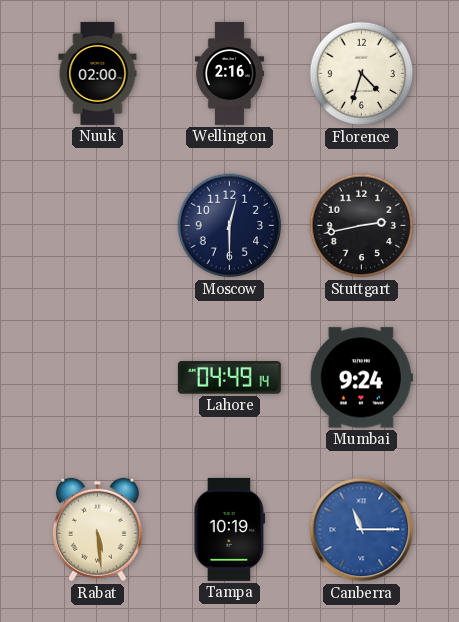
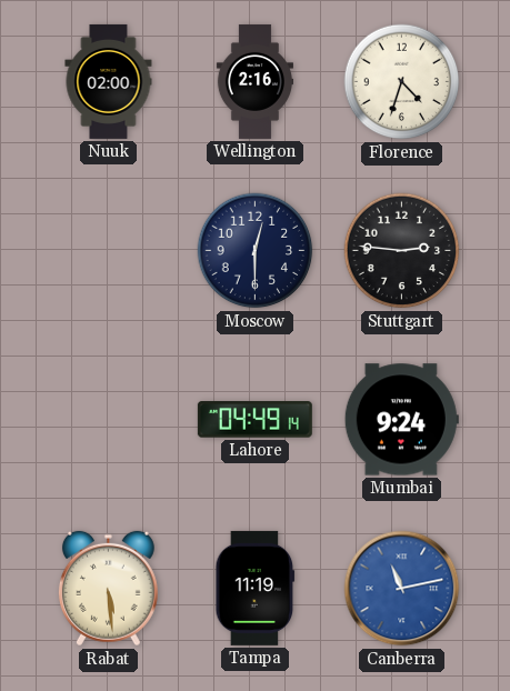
Stuttgart: 2:43 -> 2:46 (402, 251)
Tampa: 10:19 -> 11:19 (256, 588)
Canberra: 11:15 -> 11:13 (402, 589)
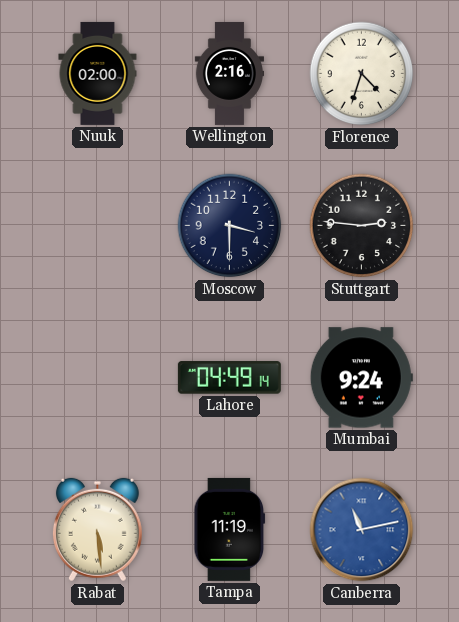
Moscow: 12:30 -> 3:30 (230, 226)
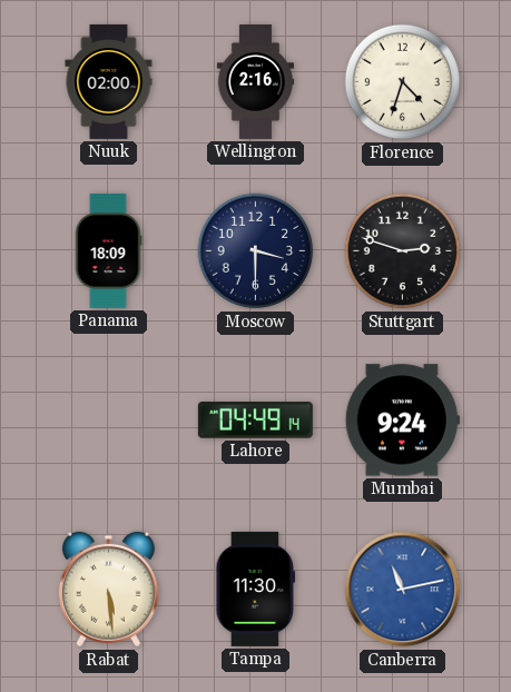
Panama: none -> 18:09 (108, 250)
Stuttgart: 2:46 -> 2:48 (403, 251)
Tampa: 11:19 -> 11:30 (256, 589)
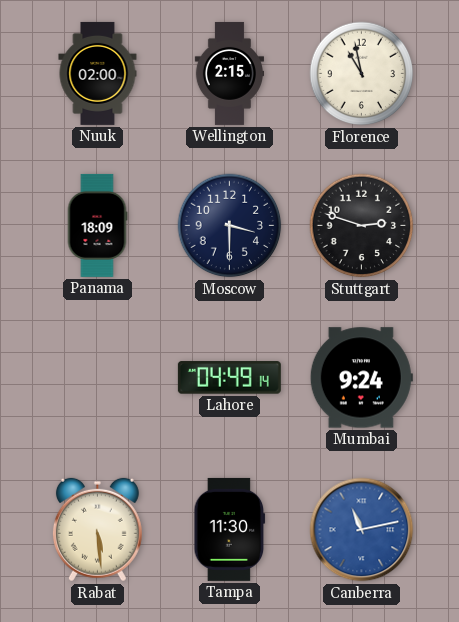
Wellington: 2:16 -> 2:15 (229, 73)
Florence: 4:33 -> 10:58 (362, 74)
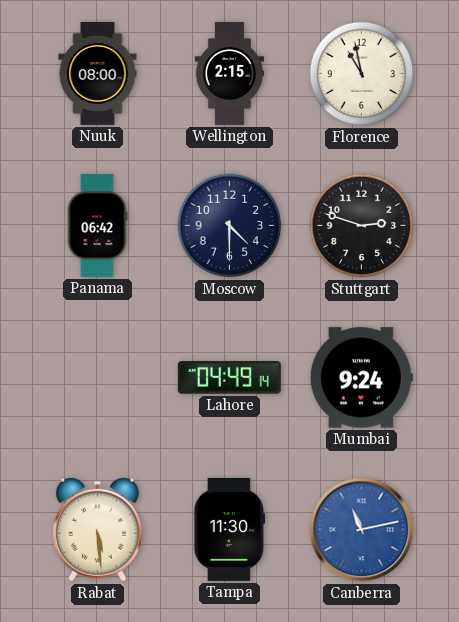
Nuuk: 02:00 -> 08:00 (98, 73)
Panama: 18:09 -> 06:42 (97, 225)
Moscow: 3:30 -> 4:30 (230, 226)
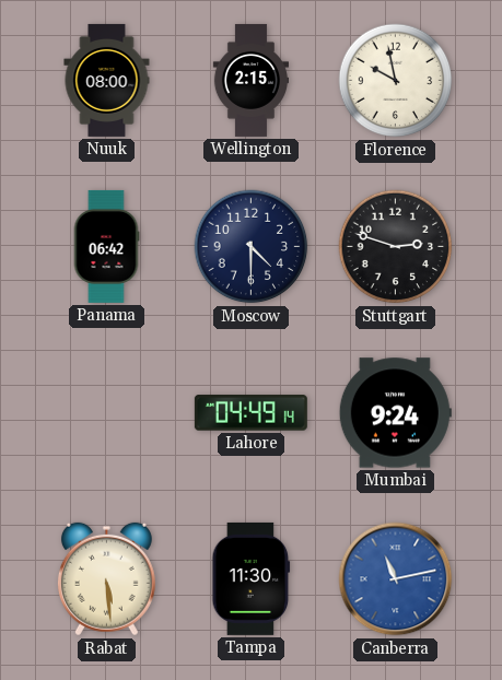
Florence: 10:58 -> 9:58 (396, 81)
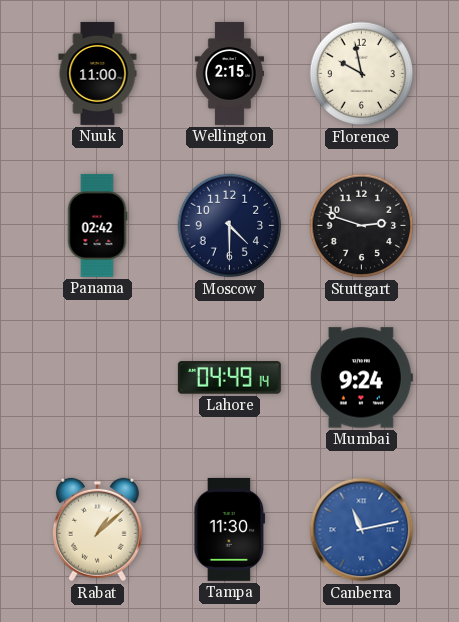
Nuuk: 08:00 -> 11:00 (98, 73)
Panama: 06:42 -> 02:42 (97, 225)
Rabat: 5:29 -> 1:08 (97, 530)
